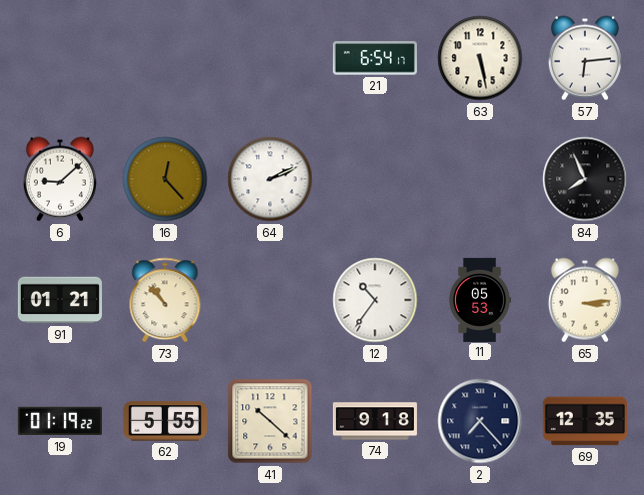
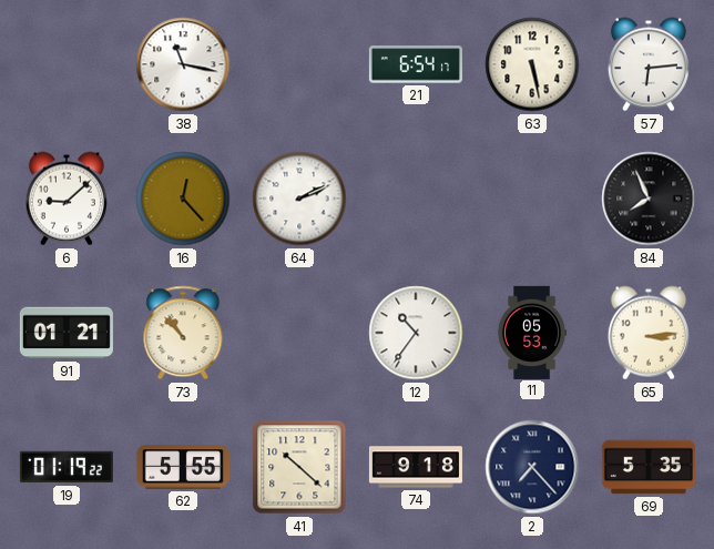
38: none -> 11:17 (183, 64)
69: 12:35 -> 5:35 (649, 467)
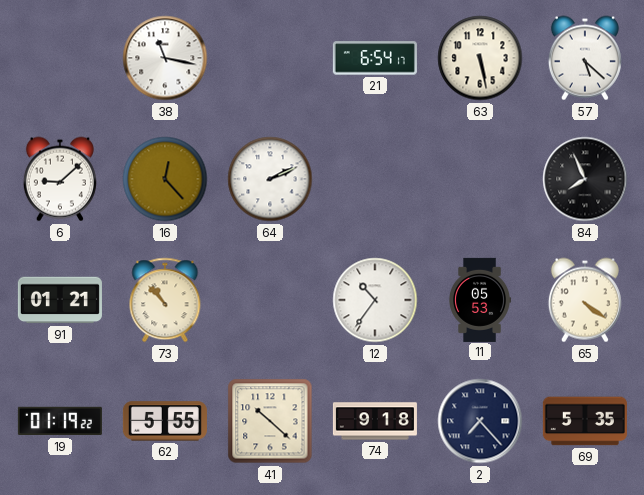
57: 6:14 -> 5:22 (585, 58)
65: 3:14 -> 4:21 (585, 300)
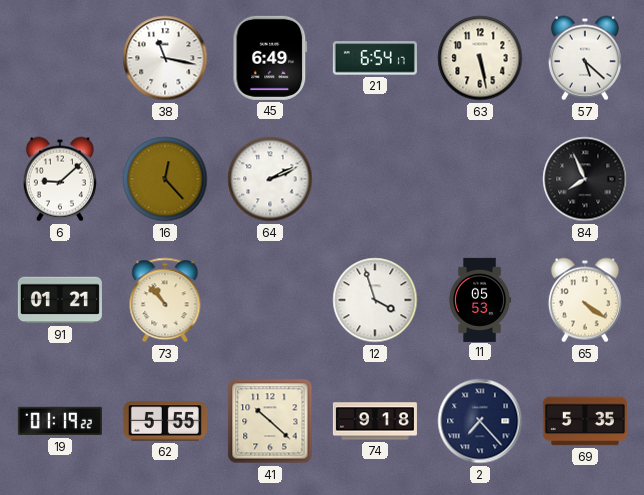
45: none -> 6:49 (270, 58)
12: 10:36 -> 3:57 (375, 300)
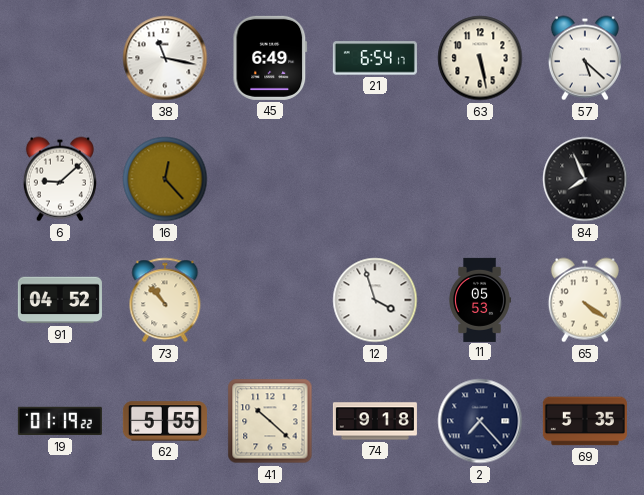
64: 2:11 -> none (270, 179)
91: 01:21 -> 04:52 (60, 300)
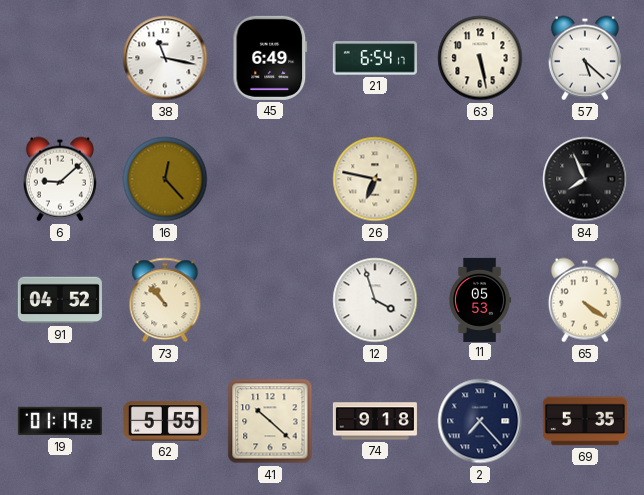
26: none -> 6:47 (375, 179)
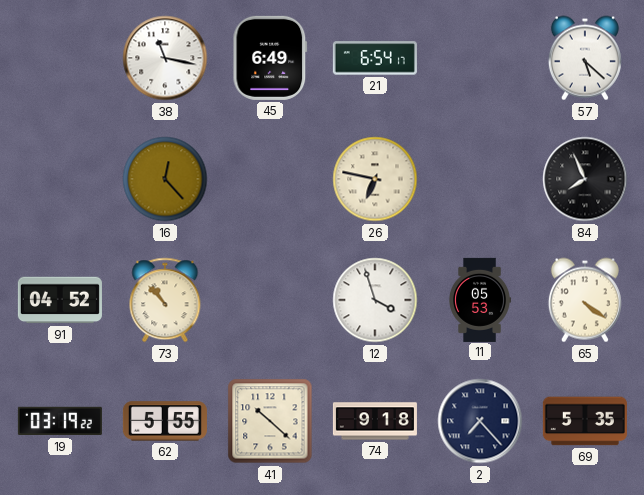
63: 5:28 -> none (480, 58)
6: 9:08 -> none (60, 179)
19: 01:19 -> 03:19 (60, 421)
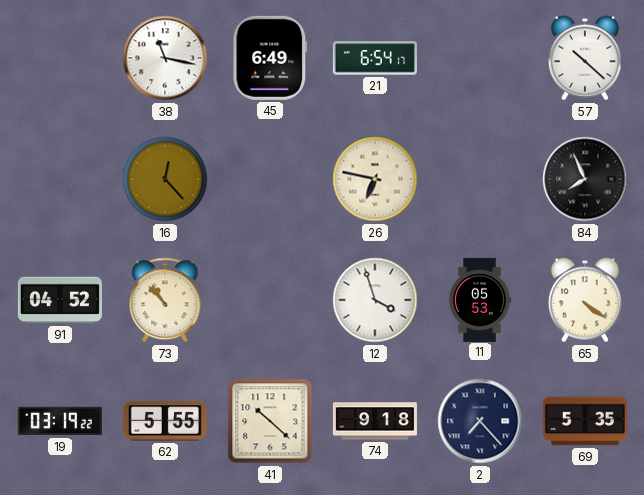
57: 5:22 -> 10:22 (585, 58)
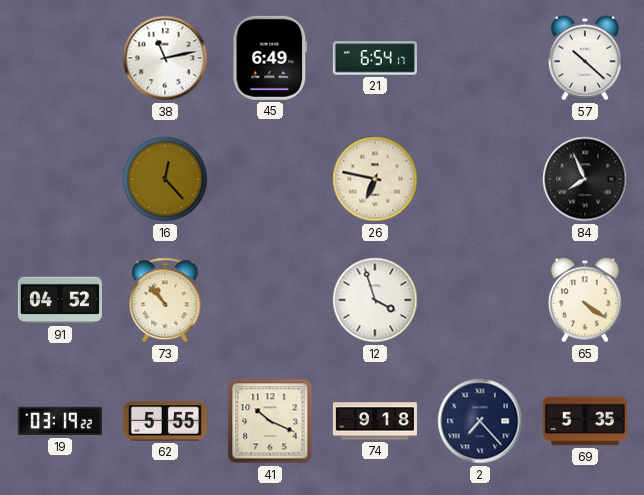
38: 11:17 -> 11:13 (165, 58)
11: 05:53 -> none (480, 300)
41: 10:22 -> 10:19 (270, 421)
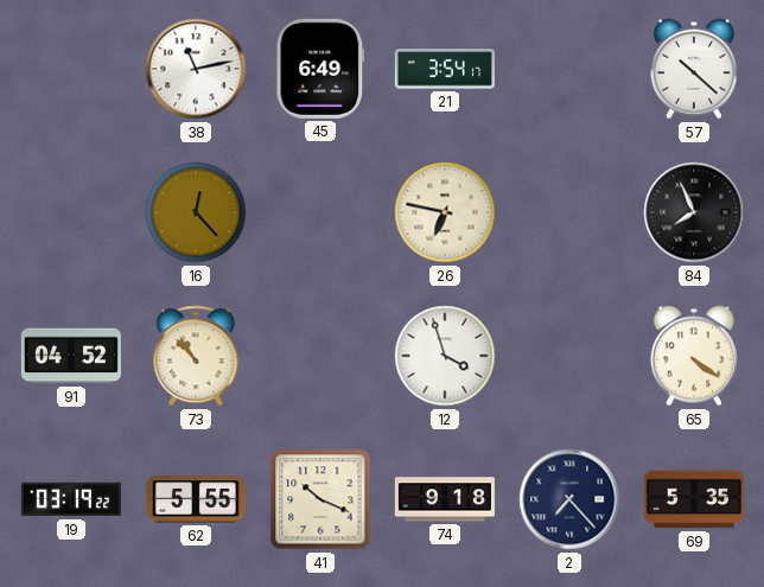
21: 6:54 -> 3:54 (445, 69)
